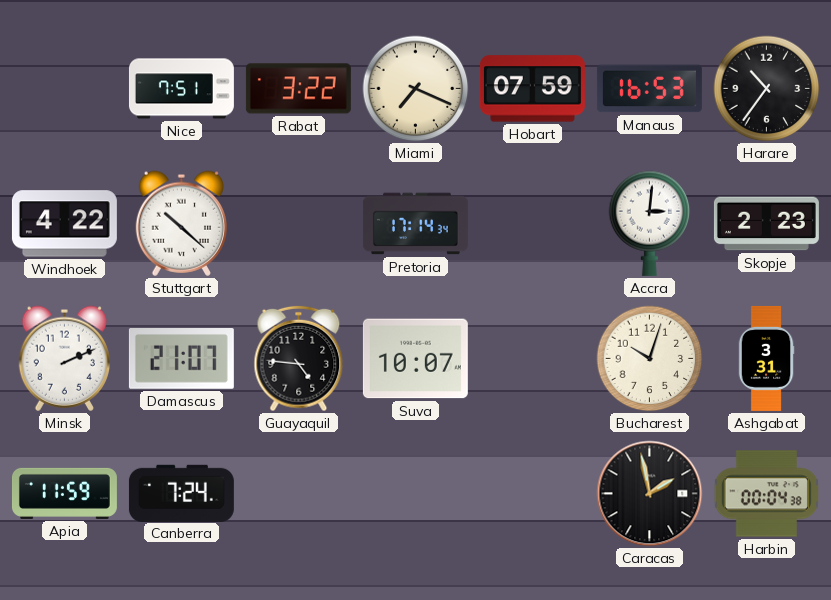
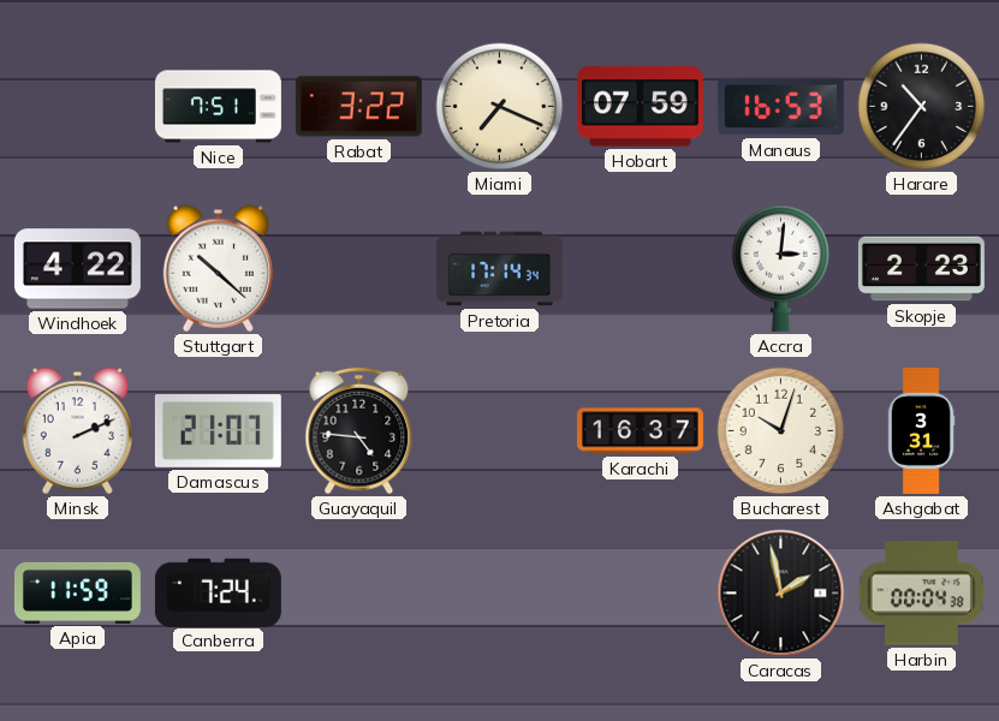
Suva: 10:07 -> none (415, 359)
Karachi: none -> 16:37 (640, 431)
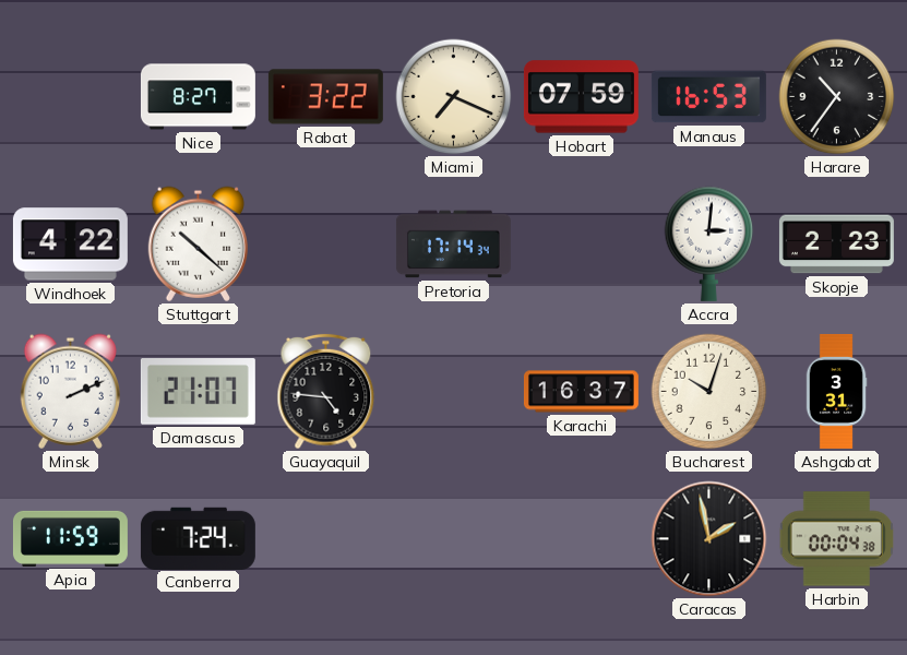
Nice: 7:51 -> 8:27 (198, 97)
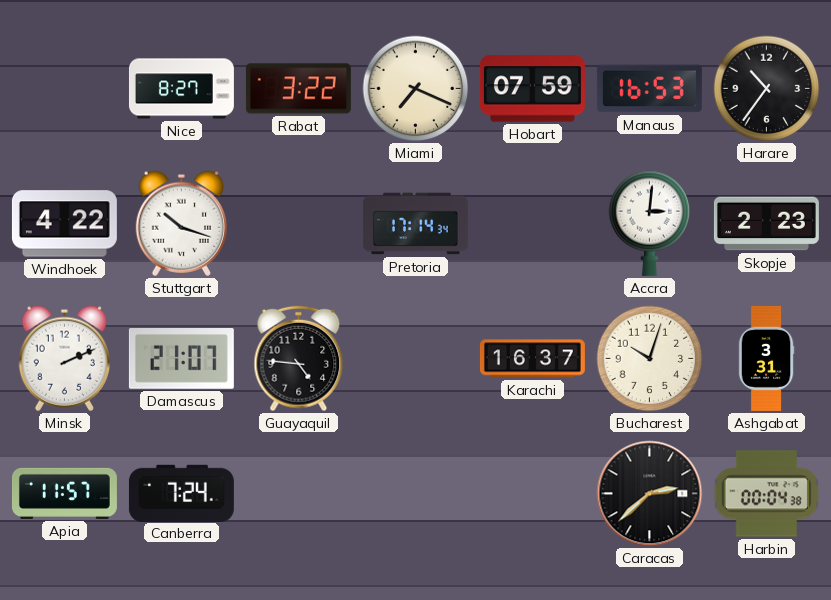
Stuttgart: 10:22 -> 10:18 (181, 223)
Apia: 11:59 -> 11:57 (64, 493)
Caracas: 1:58 -> 2:38 (650, 494)
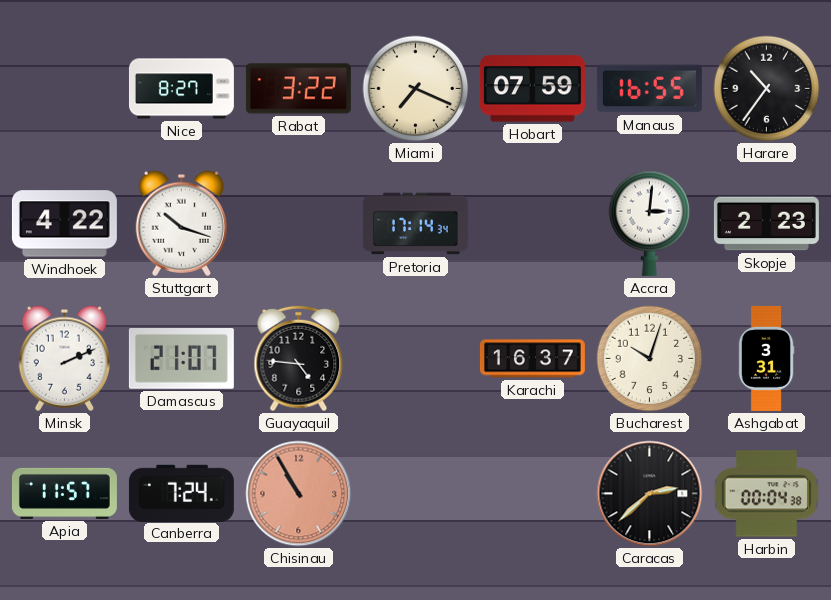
Manaus: 16:53 -> 16:55 (649, 89)
Chisinau: none -> 10:55 (299, 494)
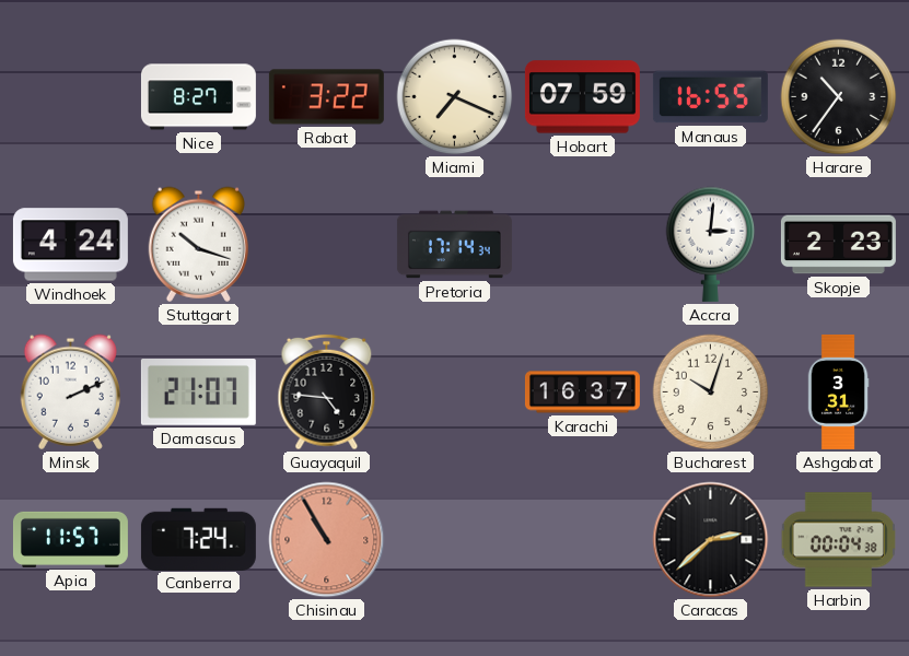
Windhoek: 4:22 -> 4:24 (70, 245)
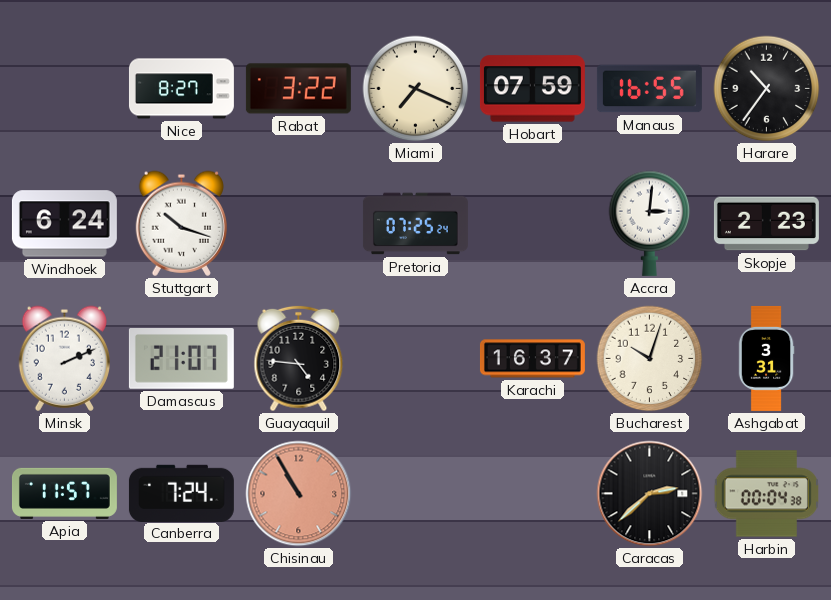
Windhoek: 4:24 -> 6:24 (64, 224)
Pretoria: 17:14 -> 07:25 (415, 224)
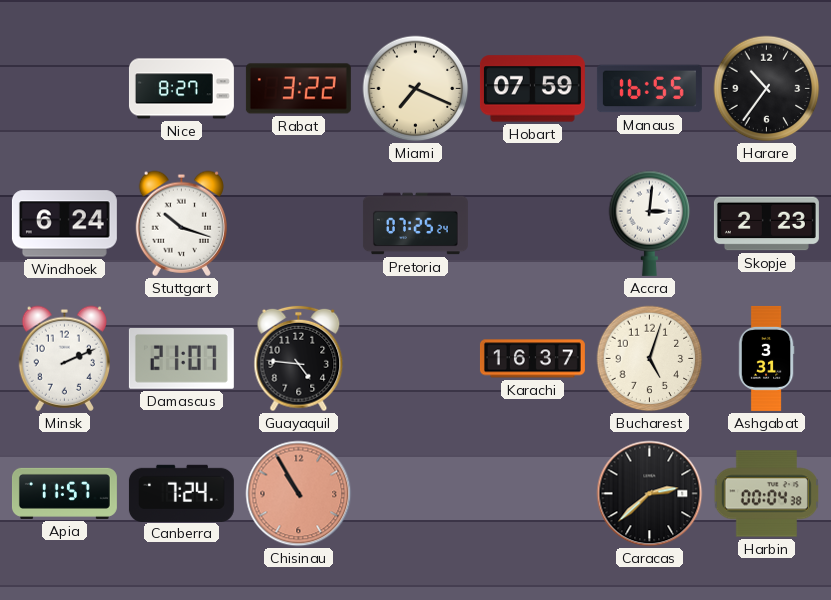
Bucharest: 10:03 -> 5:03 (650, 359)
